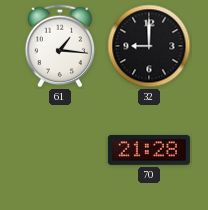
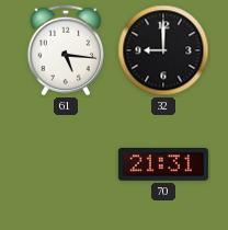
61: 1:16 -> 5:16 (66, 50)
70: 21:28 -> 21:31 (163, 164)
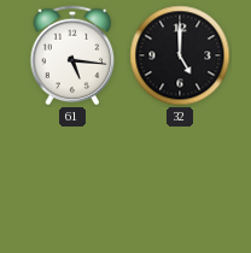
32: 9:00 -> 5:00 (180, 55)
70: 21:31 -> none (163, 164)
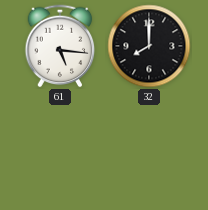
32: 5:00 -> 8:00 (149, 46)
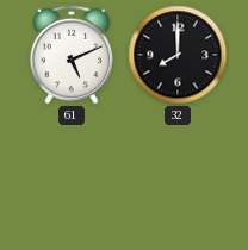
61: 5:16 -> 5:11 (72, 55)
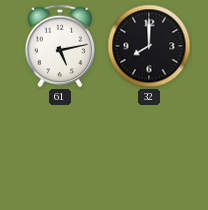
61: 5:11 -> 5:13 (60, 46)
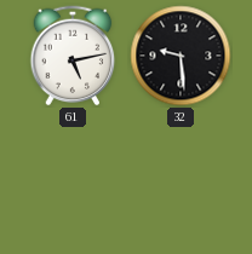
32: 8:00 -> 9:29 (181, 56)
